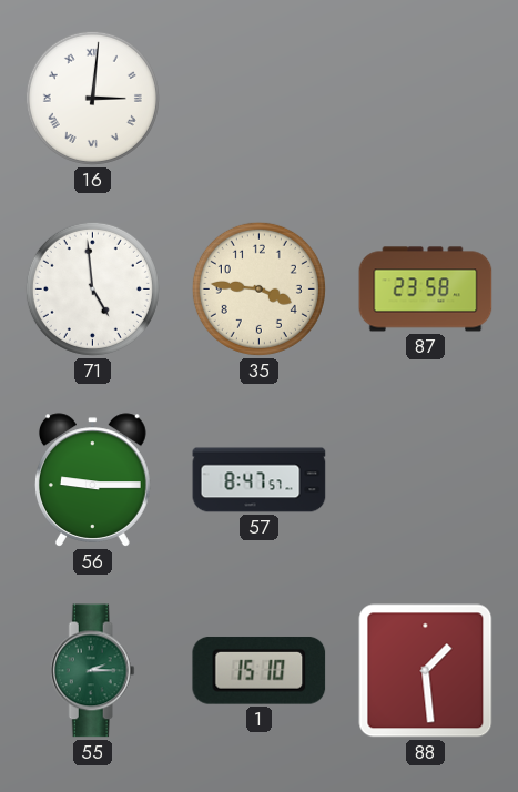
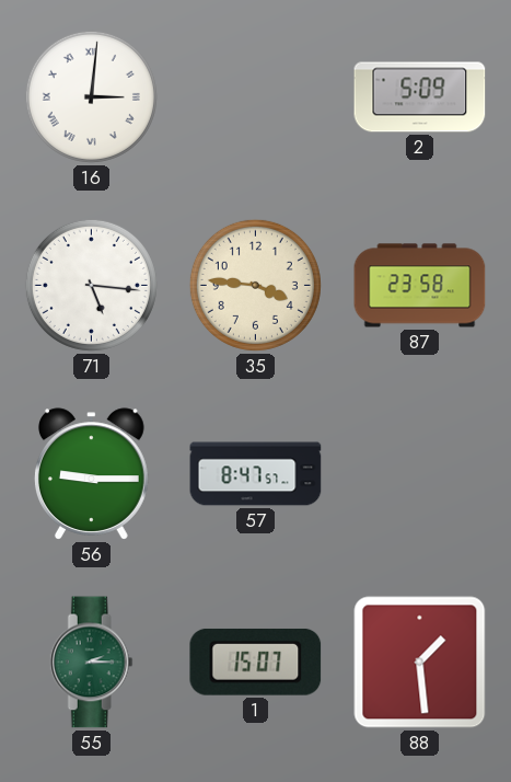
2: none -> 5:09 (420, 97)
71: 4:59 -> 5:16 (91, 285)
1: 15:10 -> 15:07 (256, 662)
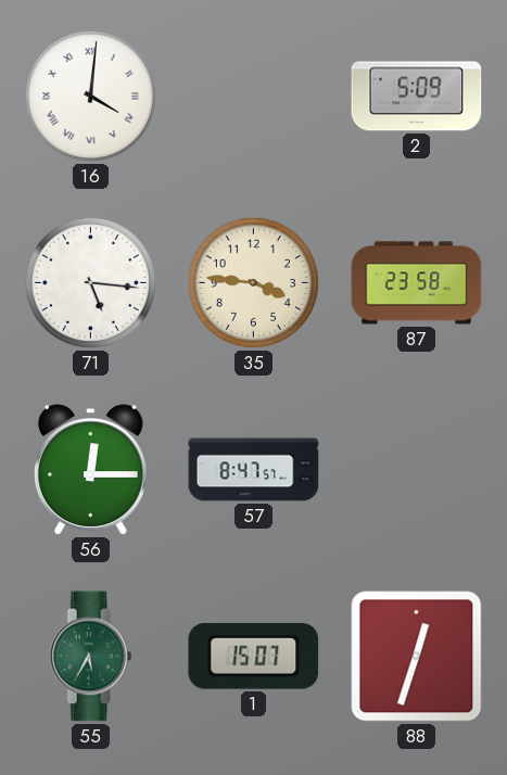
16: 3:01 -> 4:01 (90, 96)
56: 9:15 -> 12:15 (90, 470)
55: 2:15 -> 5:35 (90, 657)
88: 1:29 -> 12:33 (417, 657)
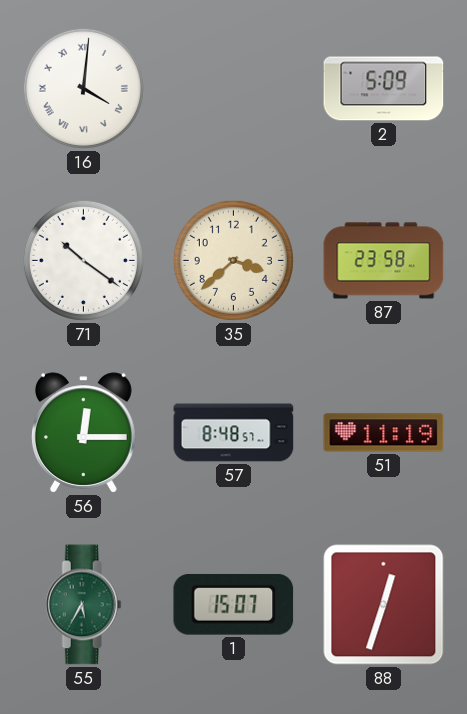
71: 5:16 -> 10:21 (83, 260)
35: 3:46 -> 3:38 (233, 260)
57: 8:47 -> 8:48 (234, 433)
51: none -> 11:19 (384, 433)
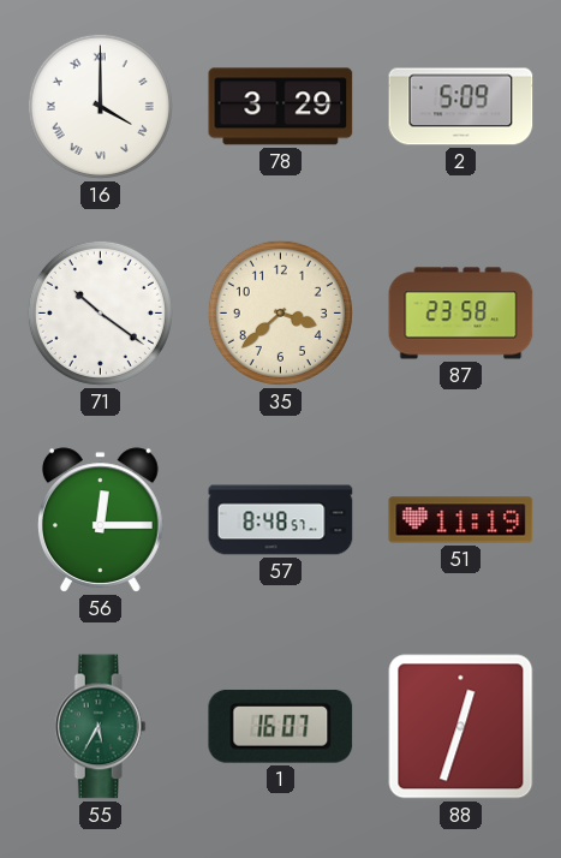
16: 4:01 -> 4:00 (100, 106)
78: none -> 3:29 (281, 107)
1: 15:07 -> 16:07 (281, 726)
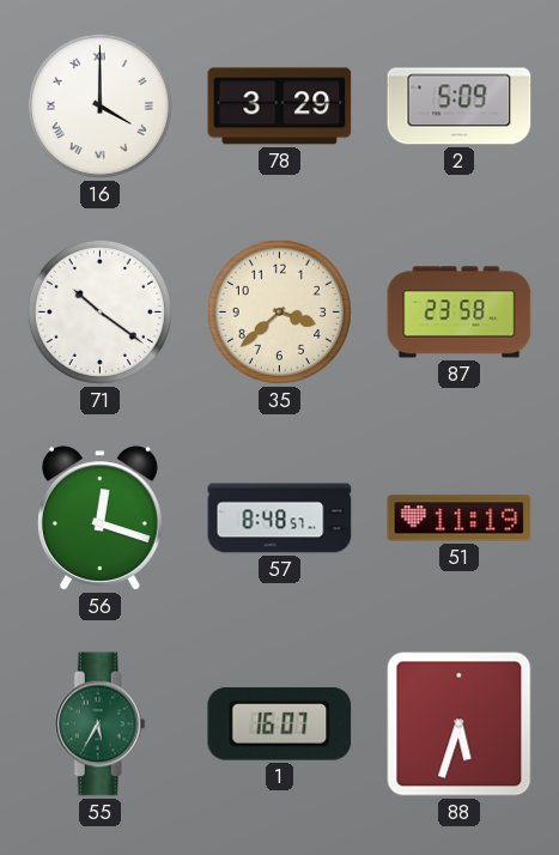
56: 12:15 -> 12:18 (99, 519)
88: 12:33 -> 5:33 (460, 724)
